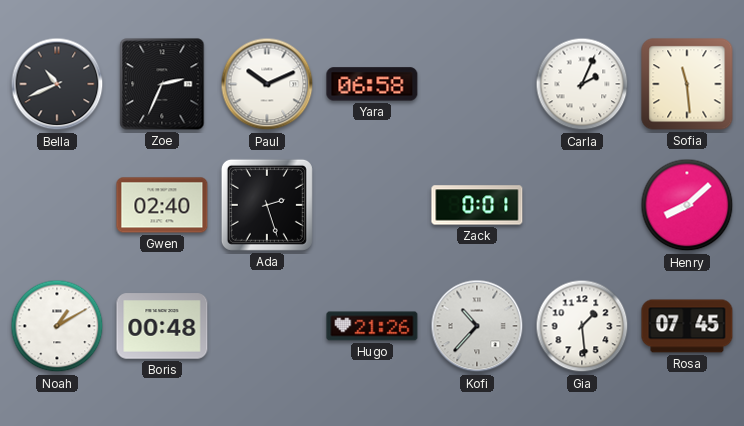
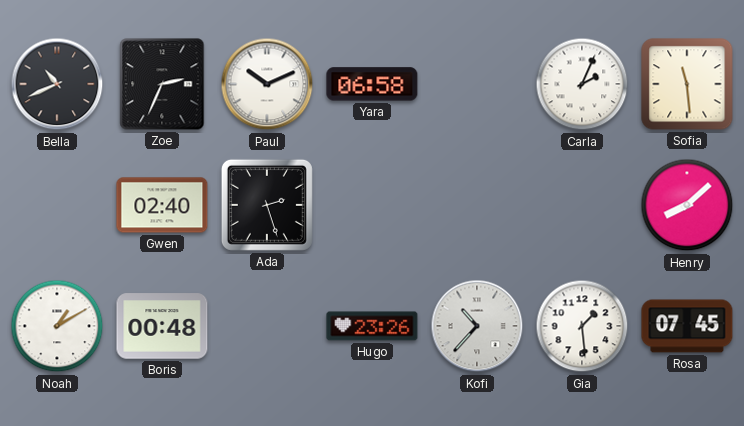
Zack: 0:01 -> none (477, 205)
Hugo: 21:26 -> 23:26 (372, 326)
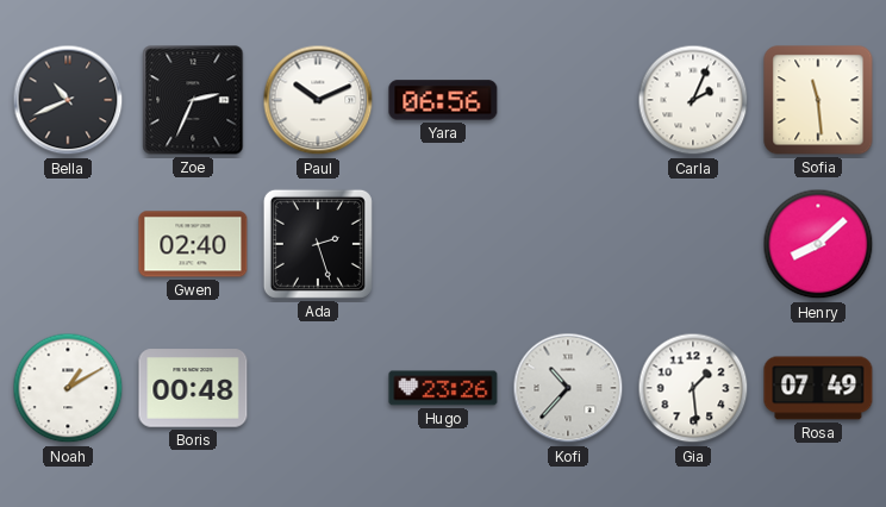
Yara: 06:58 -> 06:56 (443, 100)
Rosa: 07:45 -> 07:49 (818, 388)
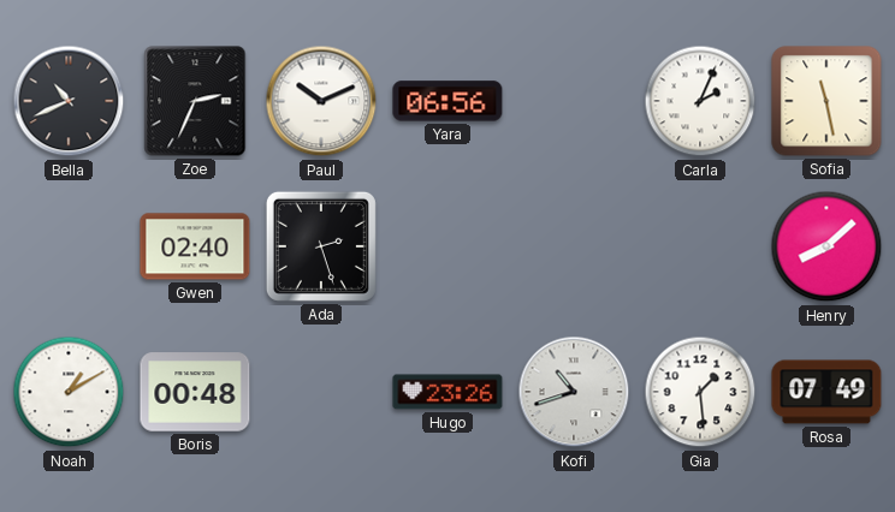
Sofia: 11:29 -> 11:28 (826, 101)
Kofi: 10:37 -> 10:42 (574, 392)
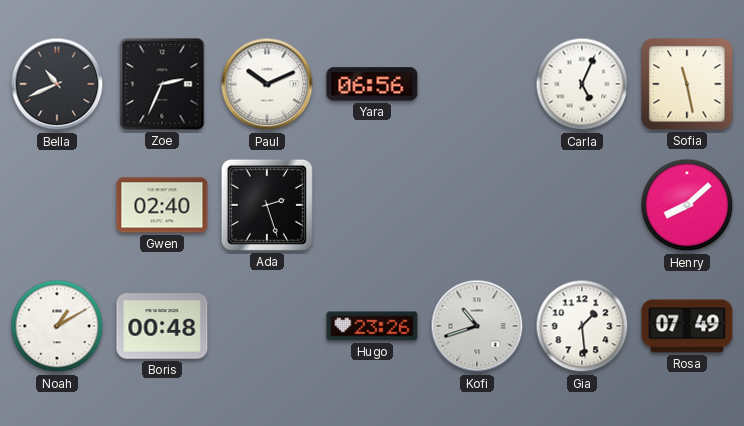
Carla: 2:04 -> 5:04 (582, 84)
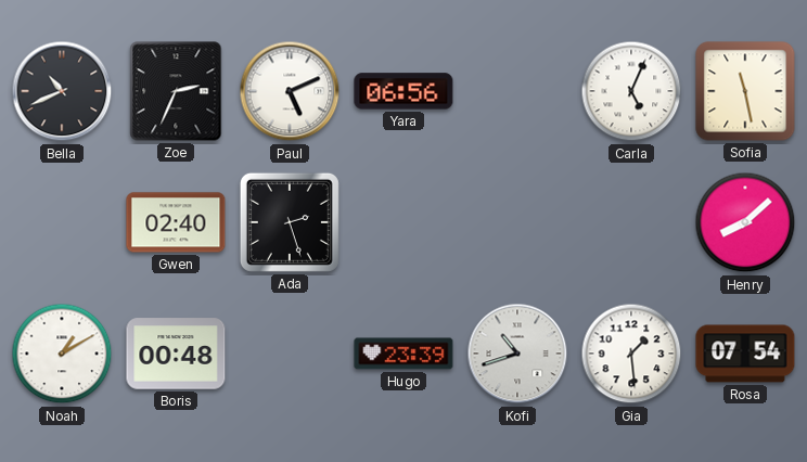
Paul: 10:11 -> 5:11 (290, 91)
Hugo: 23:26 -> 23:39 (403, 354)
Rosa: 07:49 -> 07:54 (745, 354)
